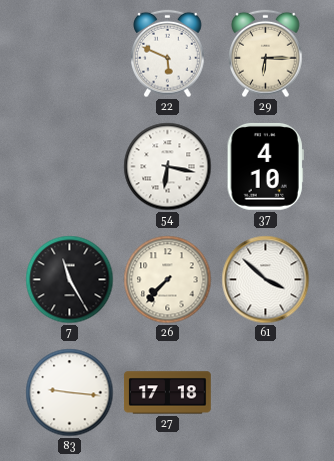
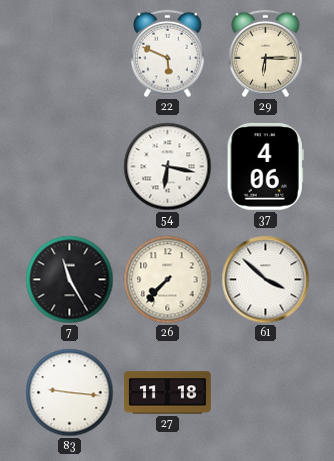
37: 4:10 -> 4:06 (265, 166)
27: 17:18 -> 11:18 (168, 393)
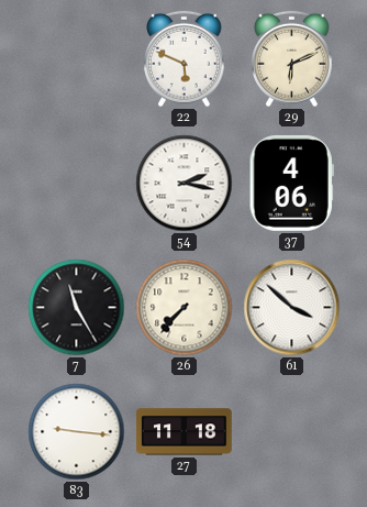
29: 6:15 -> 6:11 (292, 59)
54: 6:17 -> 2:17 (185, 184)
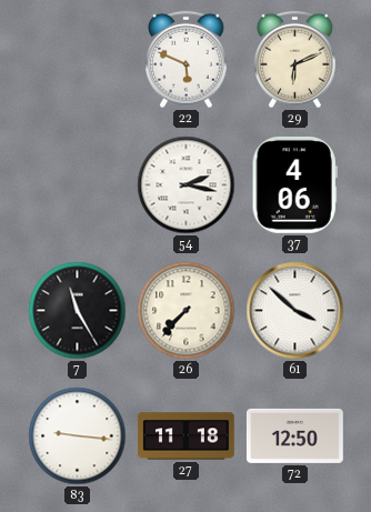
72: none -> 12:50 (295, 435)
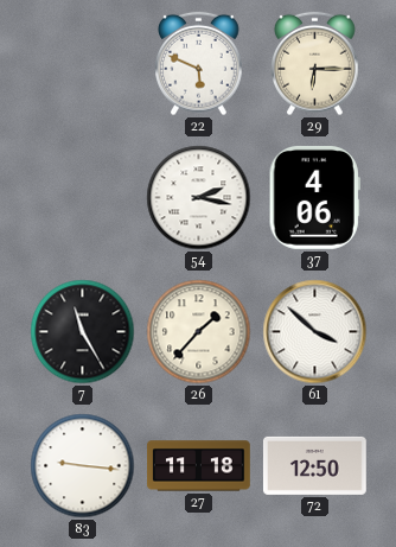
29: 6:11 -> 6:15 (315, 64)
26: 7:37 -> 1:37 (199, 332)
